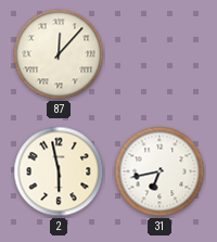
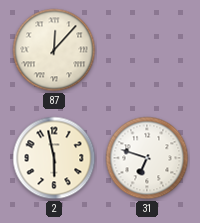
31: 6:43 -> 6:48 (147, 158)
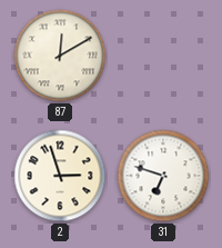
87: 12:07 -> 12:10 (60, 56)
2: 5:58 -> 2:57 (60, 176)
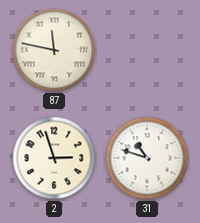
87: 12:10 -> 11:47 (54, 50)
31: 6:48 -> 10:48 (147, 158)
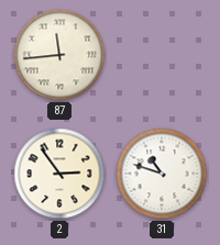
87: 11:47 -> 11:44 (59, 55)
2: 2:57 -> 2:54 (59, 174)
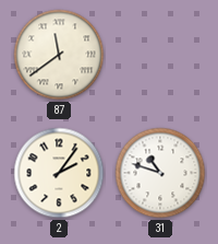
87: 11:44 -> 11:39 (59, 55)
2: 2:54 -> 2:06 (59, 173)
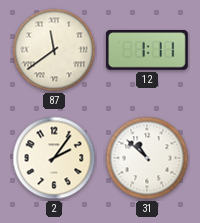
12: none -> 1:11 (147, 50)
31: 10:48 -> 10:52 (147, 158)
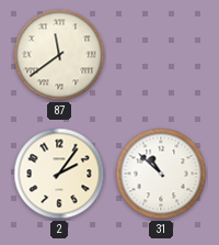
12: 1:11 -> none (147, 50)
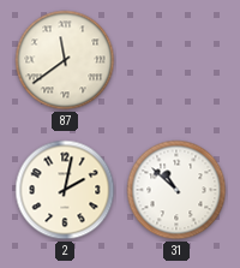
2: 2:06 -> 2:02 (65, 190)
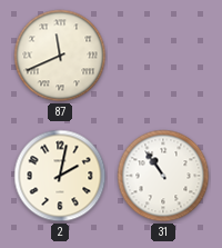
87: 11:39 -> 11:41 (60, 56)
31: 10:52 -> 10:54 (163, 176)
